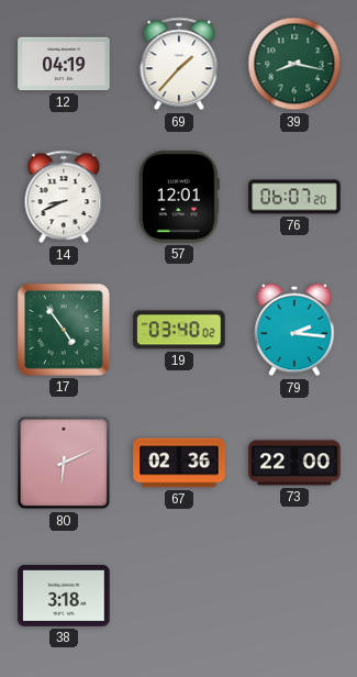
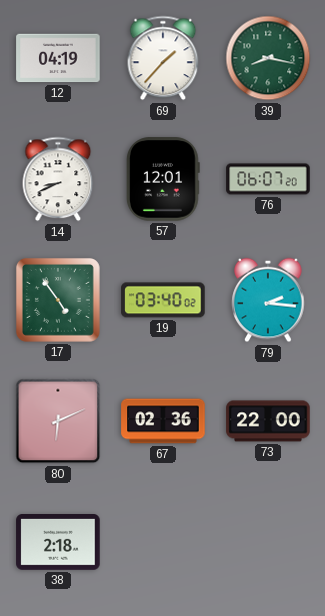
38: 3:18 -> 2:18 (58, 543)
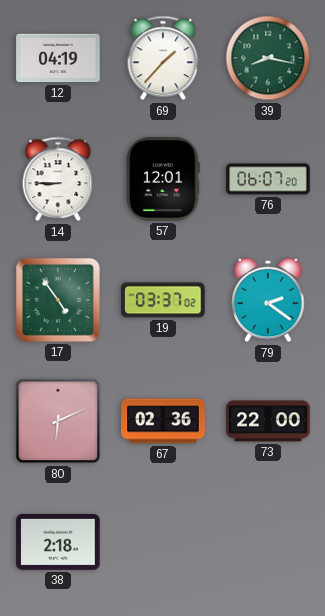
14: 8:41 -> 8:45 (58, 179)
19: 03:40 -> 03:37 (163, 300)
79: 2:16 -> 2:21 (268, 300)
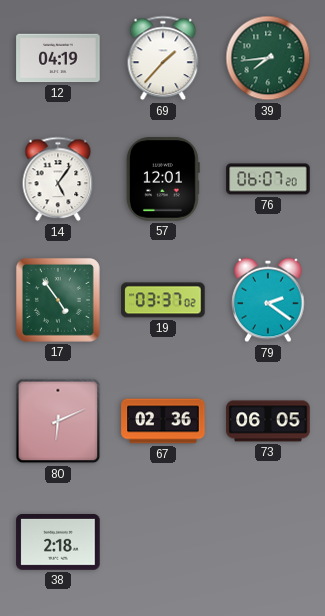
39: 8:17 -> 7:44 (268, 58)
14: 8:45 -> 5:06 (58, 179)
73: 22:00 -> 06:05 (268, 421)
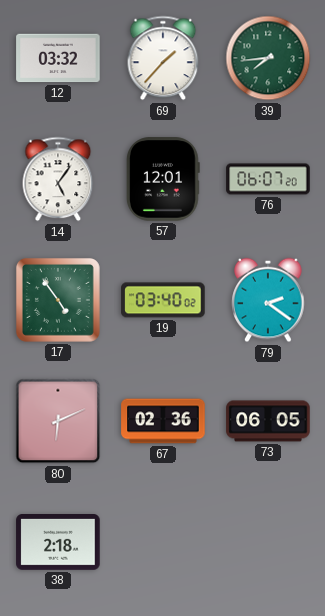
12: 04:19 -> 03:32 (58, 58)
19: 03:37 -> 03:40 (163, 300)
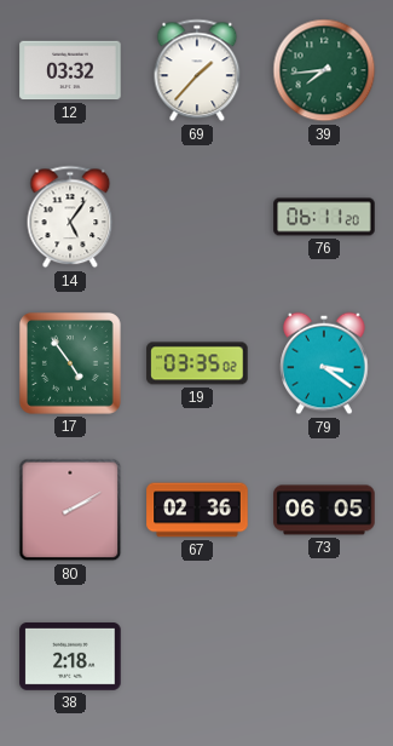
57: 12:01 -> none (163, 179)
76: 06:07 -> 06:11 (324, 217)
19: 03:40 -> 03:35 (197, 363)
79: 2:21 -> 3:21 (324, 363)
80: 6:11 -> 2:10 (70, 510)
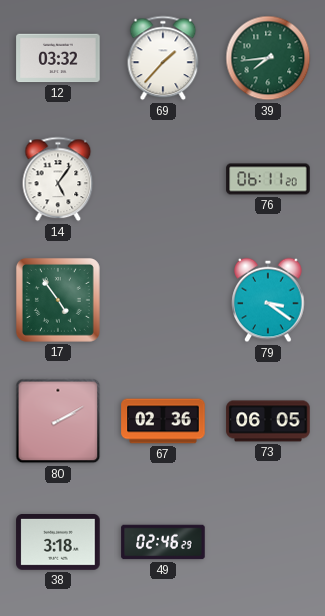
19: 03:35 -> none (197, 363)
38: 2:18 -> 3:18 (58, 543)
49: none -> 02:46 (163, 542)
